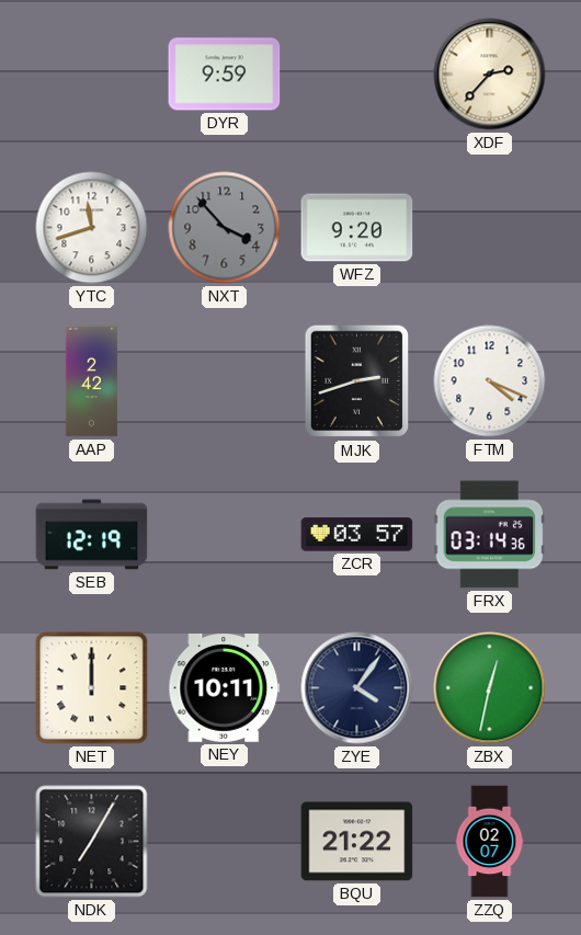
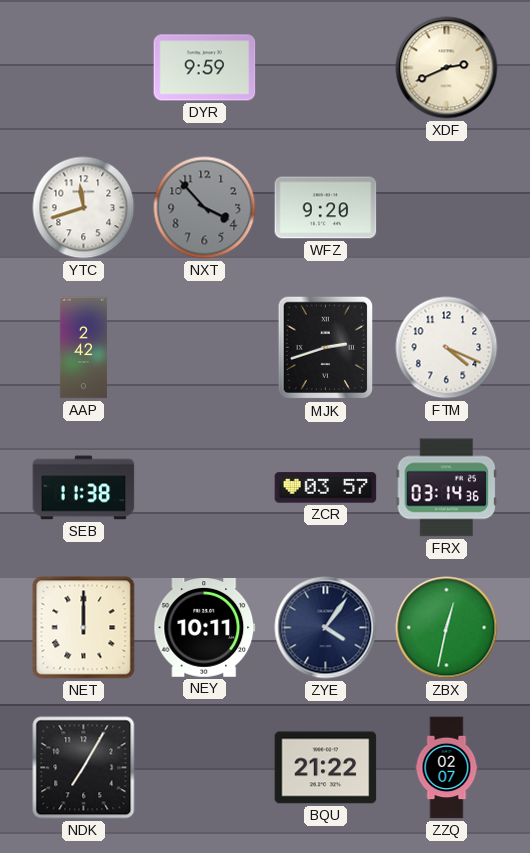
XDF: 2:37 -> 2:41 (447, 68)
SEB: 12:19 -> 11:38 (84, 488)
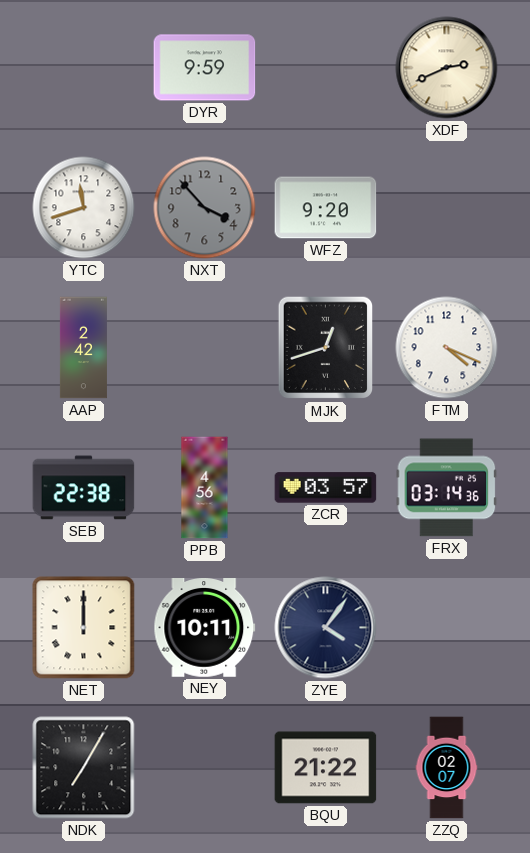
MJK: 2:42 -> 12:42 (326, 348)
SEB: 11:38 -> 22:38 (84, 488)
PPB: none -> 4:56 (205, 488)
ZBX: 12:32 -> none (447, 628)
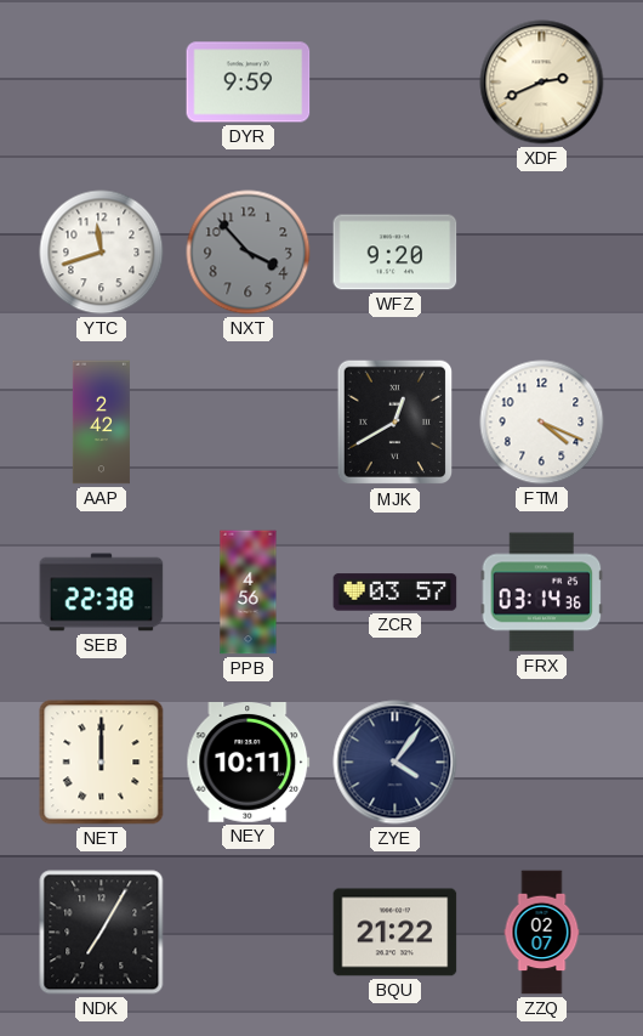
MJK: 12:42 -> 12:40 (396, 423)
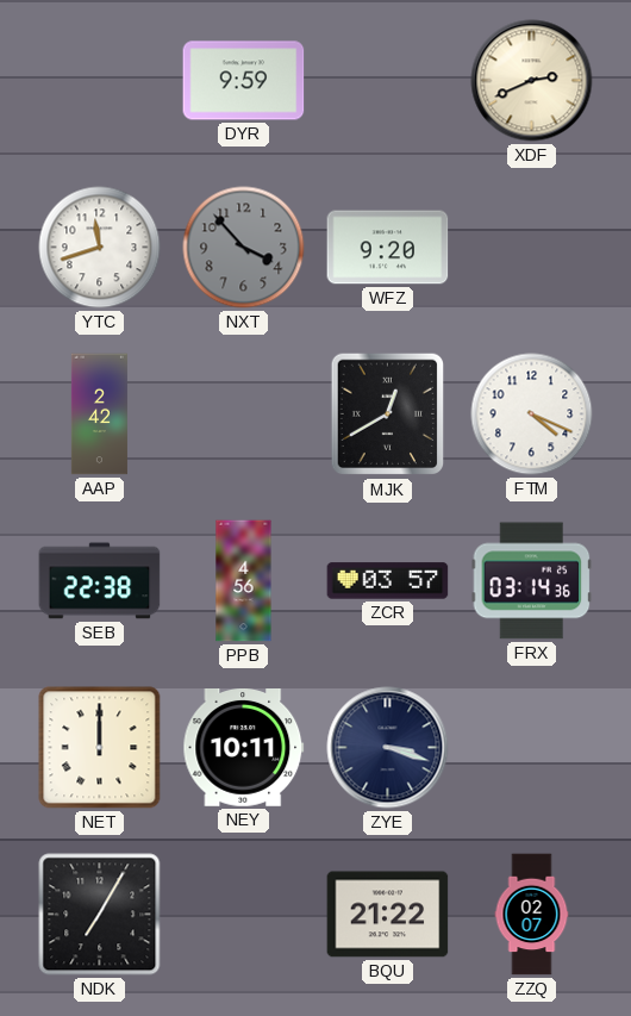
ZYE: 4:06 -> 3:18 (388, 748)
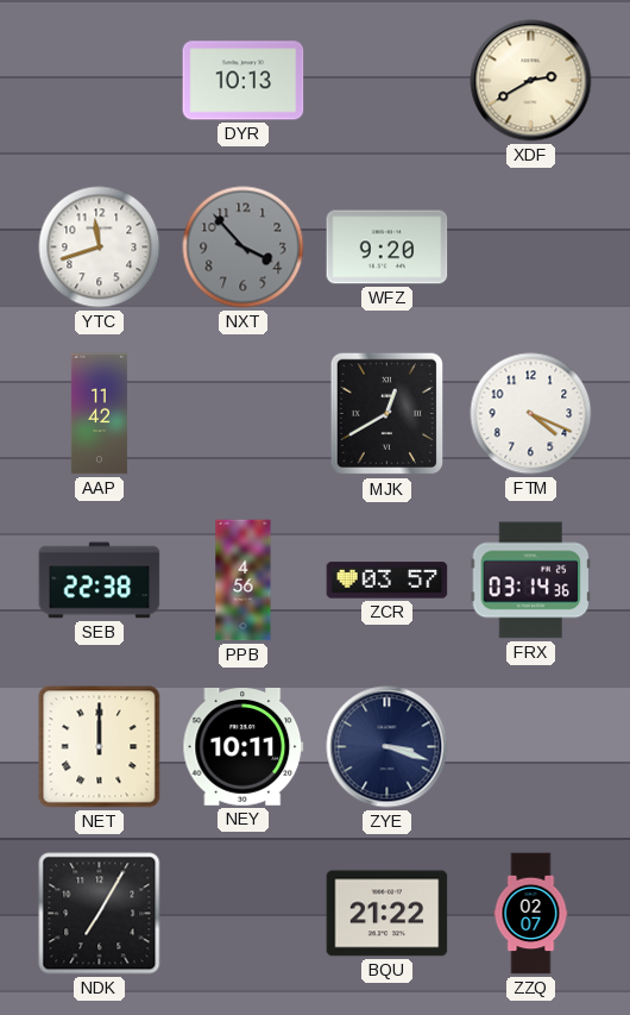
DYR: 9:59 -> 10:13 (244, 81)
XDF: 2:41 -> 2:40 (531, 81)
AAP: 2:42 -> 11:42 (99, 414)
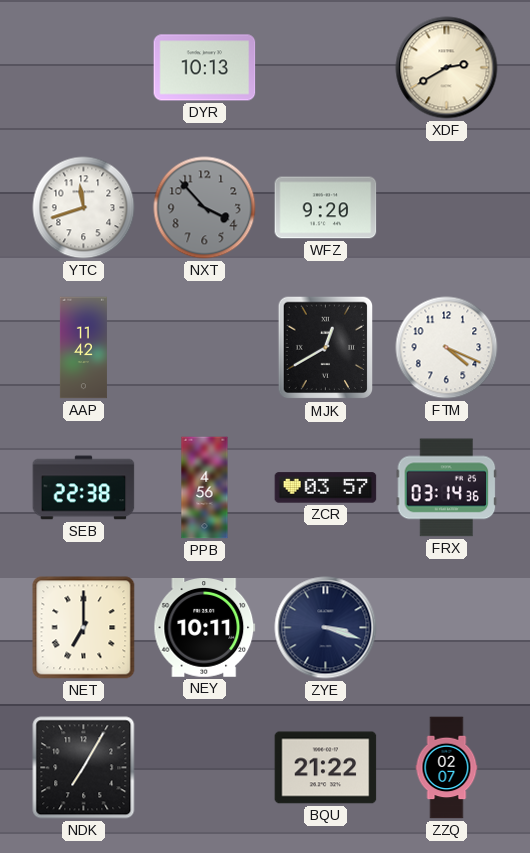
NET: 12:00 -> 7:00 (84, 628)
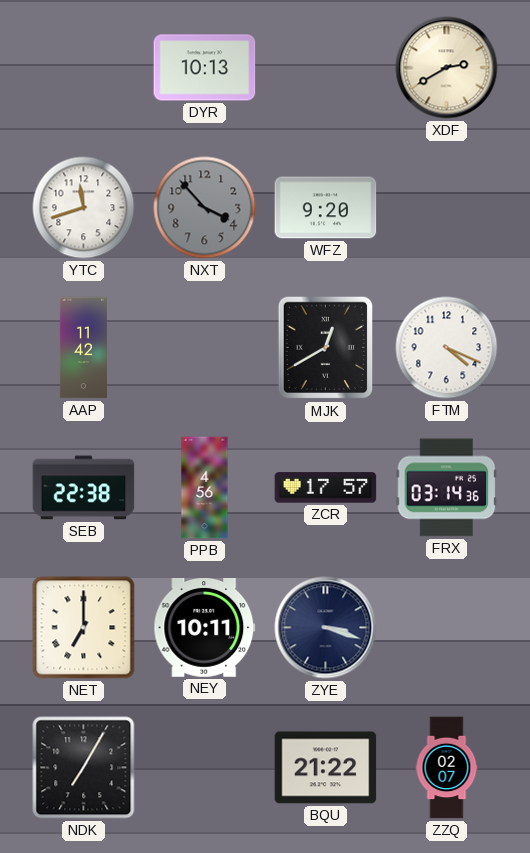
ZCR: 03:57 -> 17:57 (326, 488)
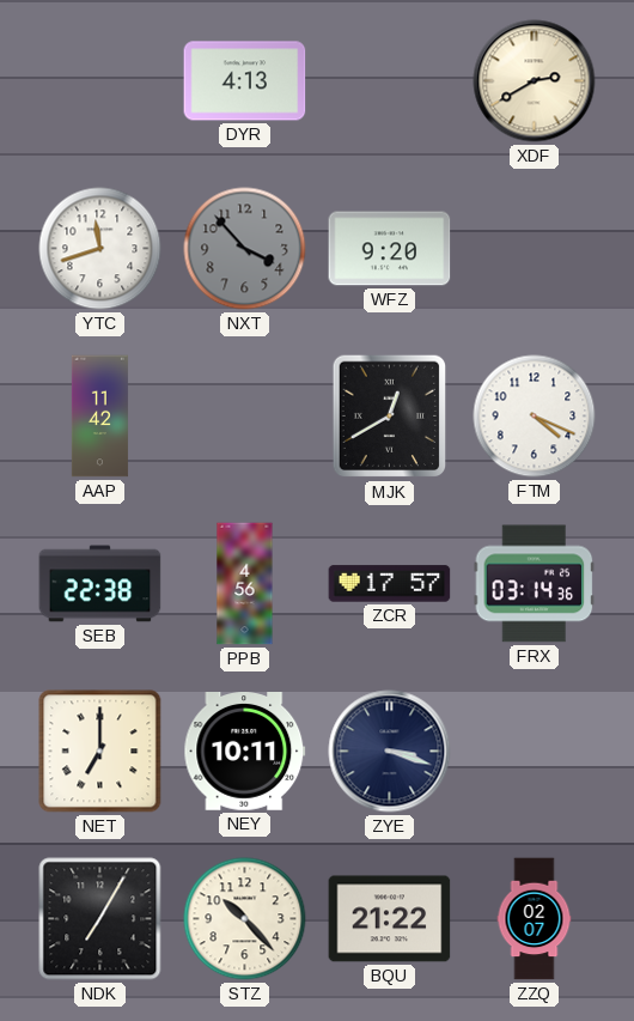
DYR: 10:13 -> 4:13 (245, 81)
STZ: none -> 10:23 (245, 919)
